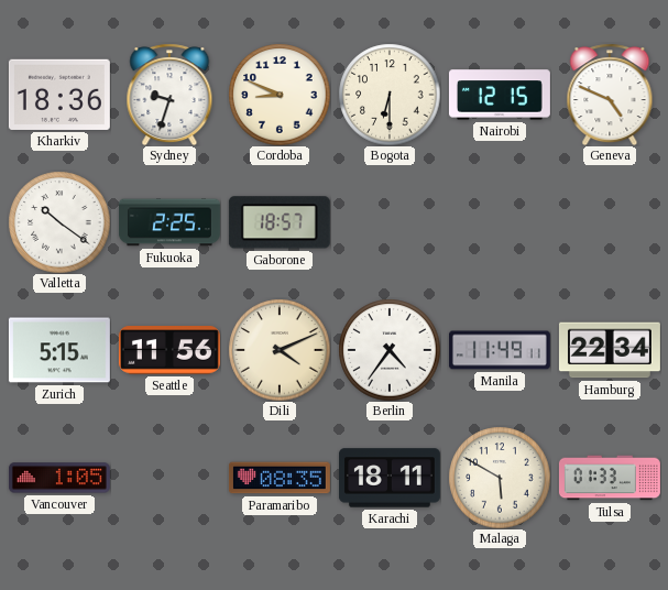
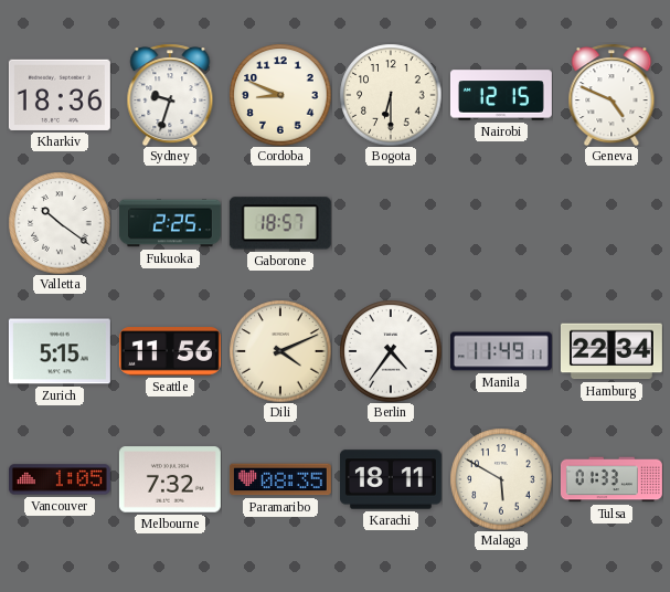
Melbourne: none -> 7:32 (170, 479)
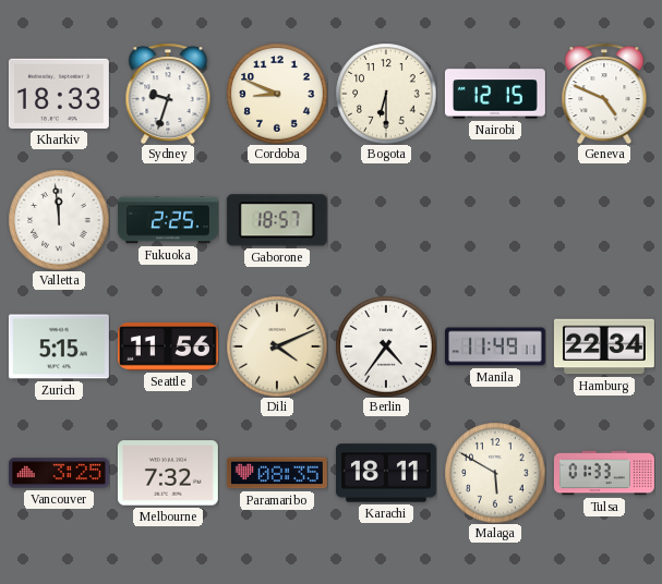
Kharkiv: 18:36 -> 18:33 (59, 94)
Valletta: 10:21 -> 11:59 (59, 220)
Vancouver: 1:05 -> 3:25 (59, 473)
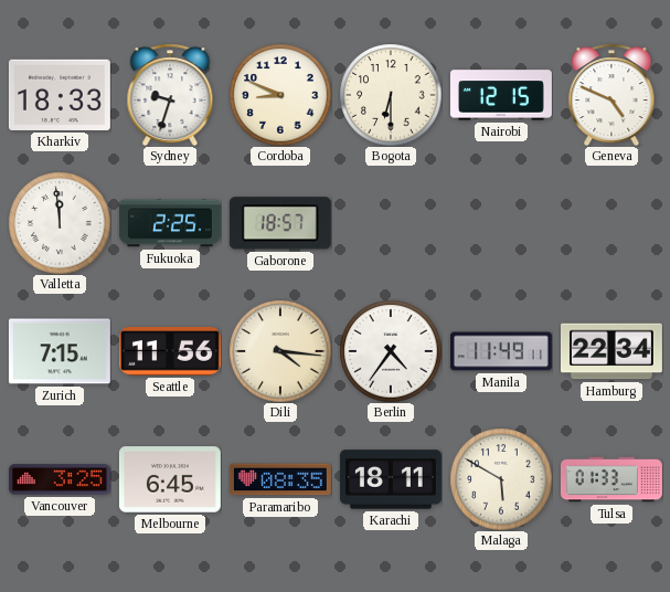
Zurich: 5:15 -> 7:15 (60, 351)
Dili: 4:11 -> 4:16 (280, 351)
Melbourne: 7:32 -> 6:45 (170, 479)
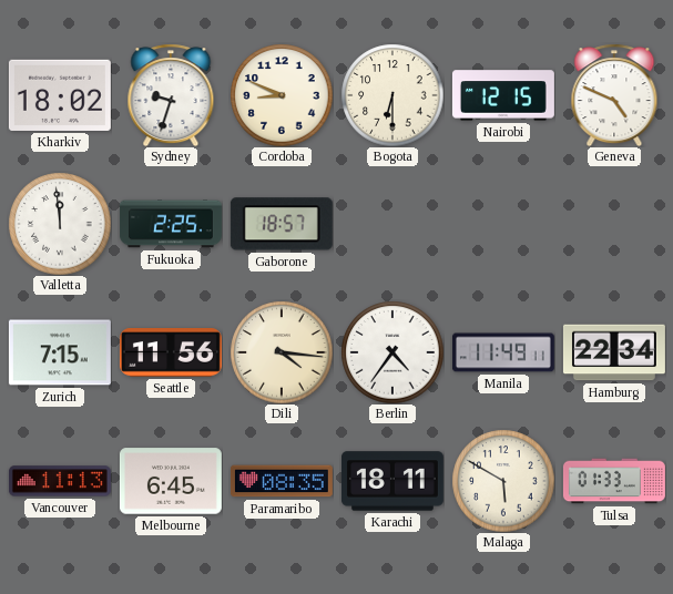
Kharkiv: 18:33 -> 18:02 (60, 95)
Vancouver: 3:25 -> 11:13 (60, 481)
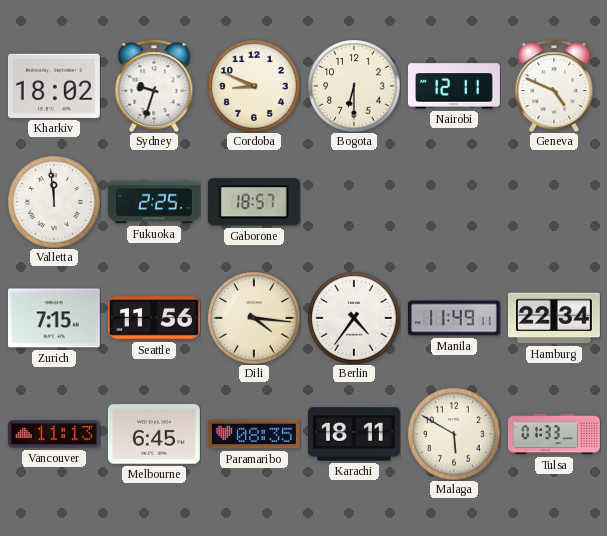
Nairobi: 12:15 -> 12:11 (454, 86)
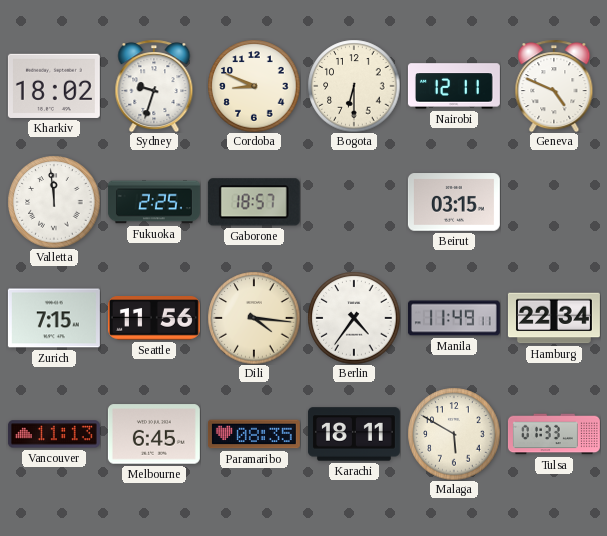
Beirut: none -> 03:15 (454, 202)
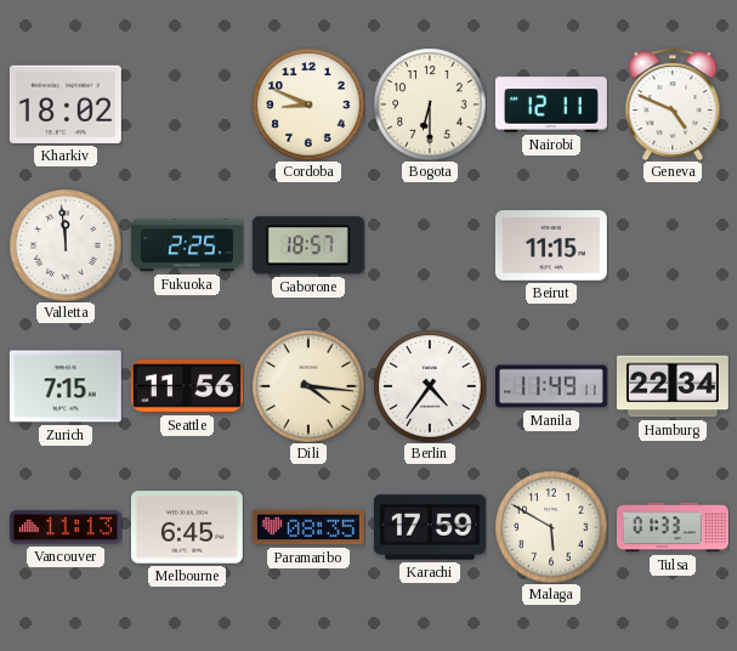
Sydney: 9:33 -> none (154, 86)
Beirut: 03:15 -> 11:15 (551, 245)
Karachi: 18:11 -> 17:59 (430, 527)
